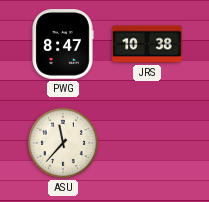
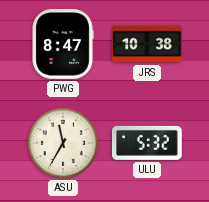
ASU: 11:37 -> 11:35 (63, 143)
ULU: none -> 5:32 (148, 143)
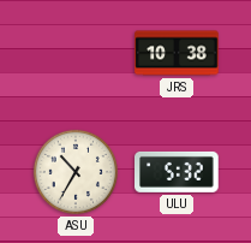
PWG: 8:47 -> none (63, 44)
ASU: 11:35 -> 10:35 (76, 172)
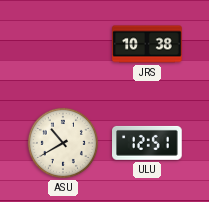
ASU: 10:35 -> 10:40 (63, 143)
ULU: 5:32 -> 12:51 (148, 143)
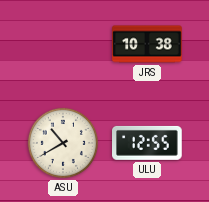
ULU: 12:51 -> 12:55 (148, 143)
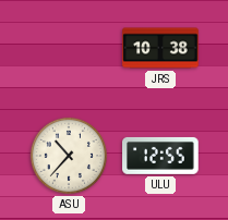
ASU: 10:40 -> 10:37 (69, 156)
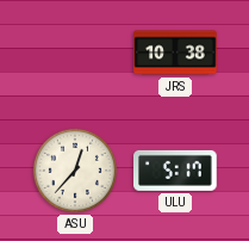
ASU: 10:37 -> 12:37 (75, 171)
ULU: 12:55 -> 5:17 (176, 171)
